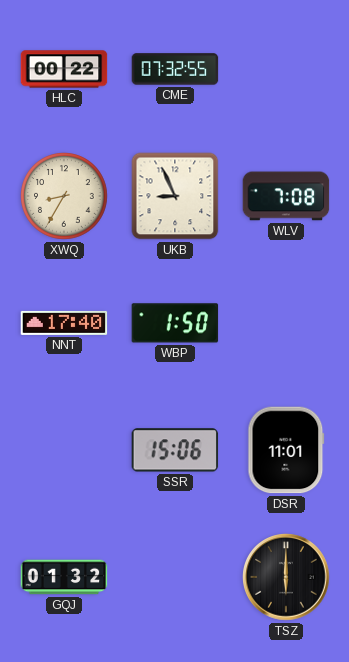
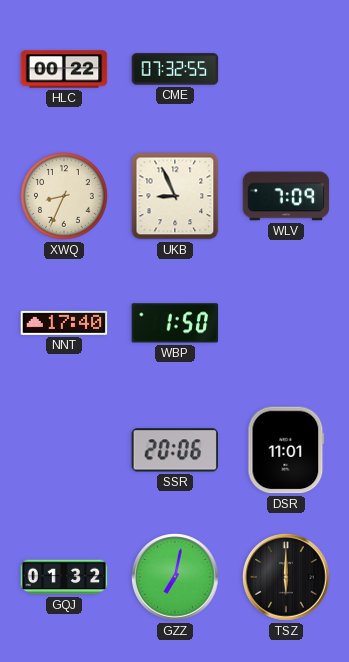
XWQ: 8:35 -> 8:34 (64, 196)
WLV: 7:08 -> 7:09 (286, 196)
SSR: 15:06 -> 20:06 (175, 450)
GZZ: none -> 7:02 (175, 577)
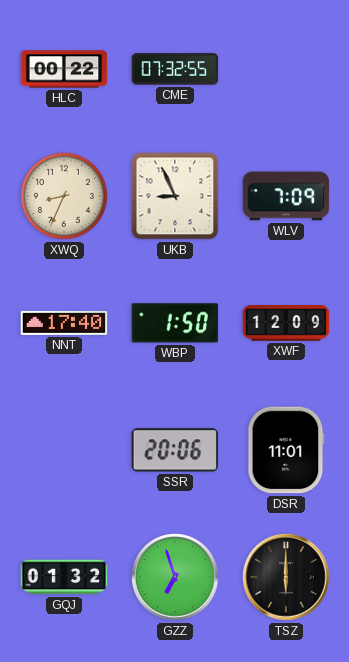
XWF: none -> 12:09 (286, 323)
GZZ: 7:02 -> 6:57 (175, 577)
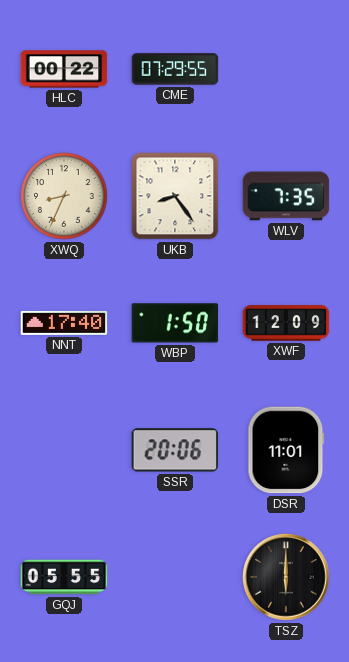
CME: 07:32 -> 07:29 (175, 69)
UKB: 8:56 -> 8:24 (175, 196)
WLV: 7:09 -> 7:35 (286, 196)
GQJ: 01:32 -> 05:55 (64, 577)
GZZ: 6:57 -> none (175, 577)
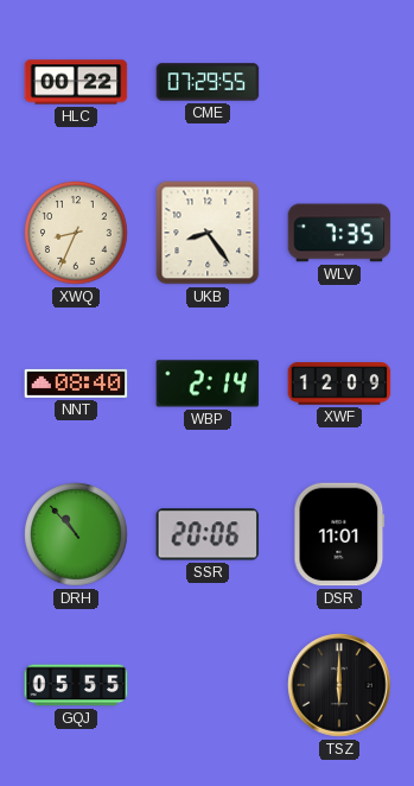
NNT: 17:40 -> 08:40 (76, 384)
WBP: 1:50 -> 2:14 (208, 384)
DRH: none -> 10:53 (76, 534)
